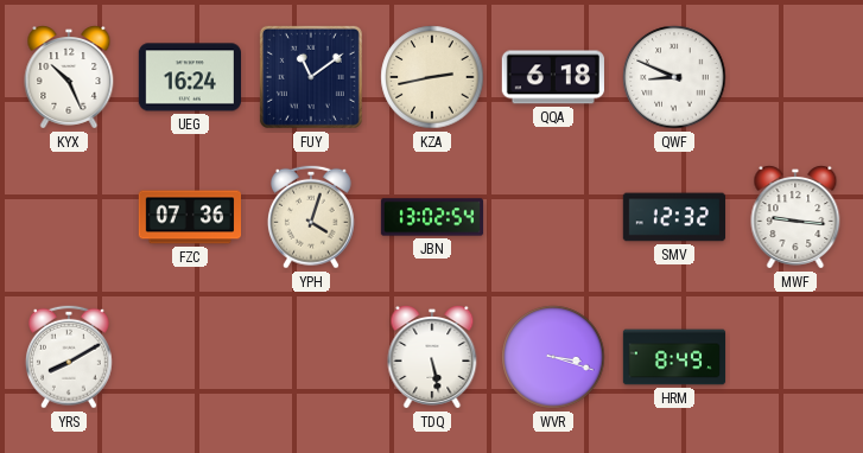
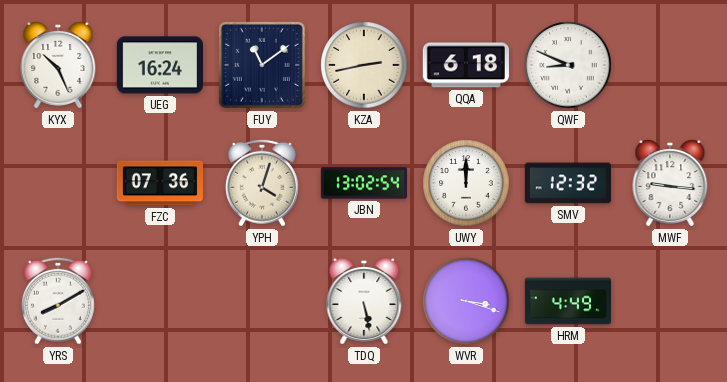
UWY: none -> 12:00 (466, 183)
HRM: 8:49 -> 4:49 (568, 301)
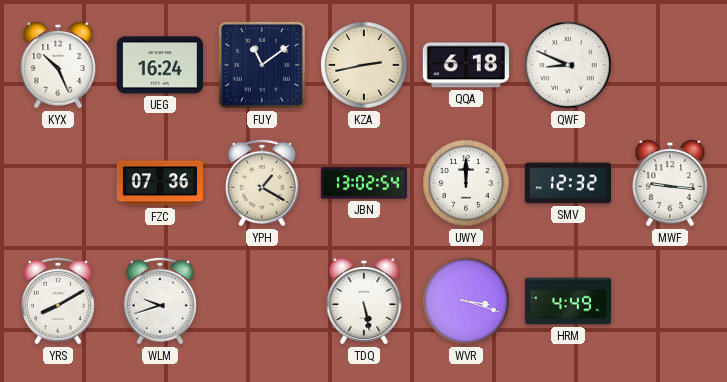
YPH: 4:03 -> 1:20 (262, 183)
WLM: none -> 9:42 (160, 301)
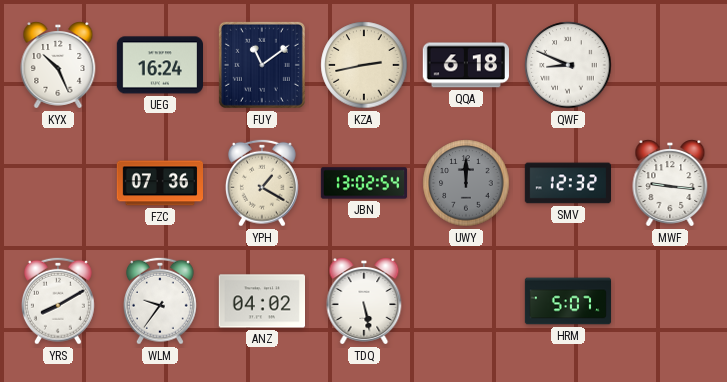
UWY dial: white -> grey (466, 183)
WLM: 9:42 -> 9:36 (160, 301)
ANZ: none -> 04:02 (261, 301)
WVR: 3:18 -> none (466, 301)
HRM: 4:49 -> 5:07 (568, 301)
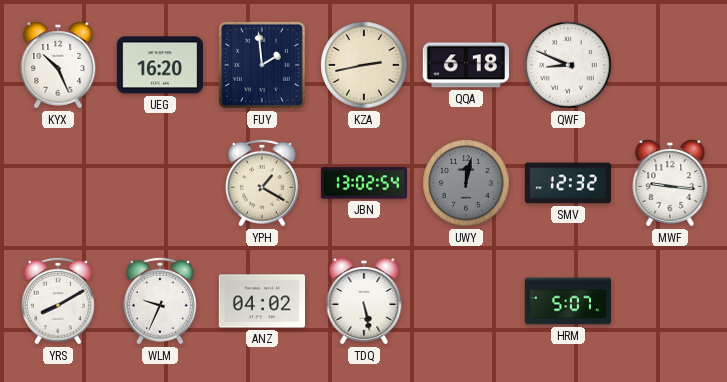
UEG: 16:24 -> 16:20 (159, 65)
FUY: 11:09 -> 1:59 (262, 65)
FZC: 07:36 -> none (159, 183)
UWY: 12:00 -> 12:02 (466, 183)
WLM: 9:36 -> 9:34 (160, 301)
